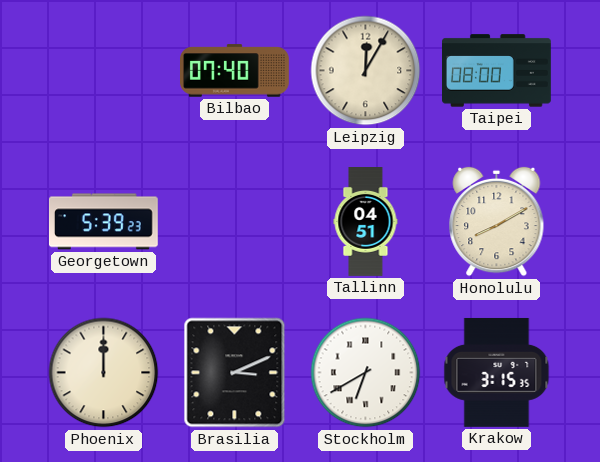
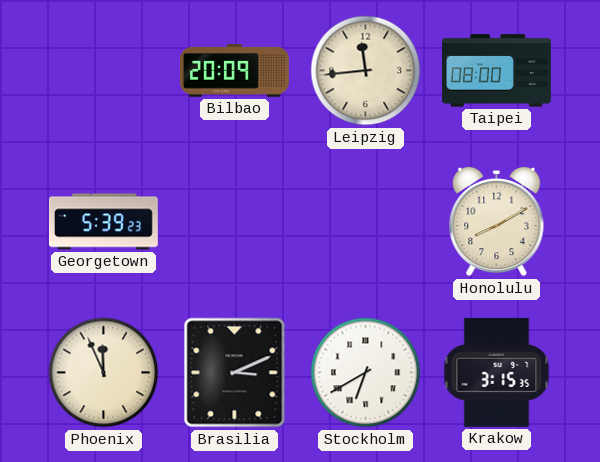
Bilbao: 07:40 -> 20:09 (235, 71)
Leipzig: 12:05 -> 11:44 (366, 71)
Tallinn: 04:51 -> none (366, 222)
Phoenix: 12:00 -> 11:56 (104, 373)
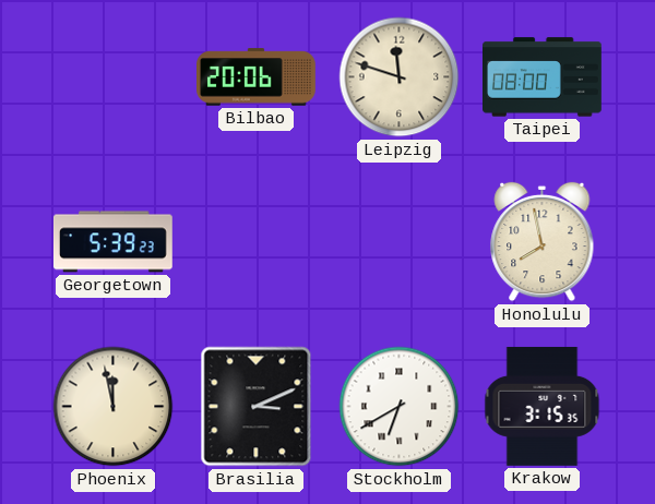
Bilbao: 20:09 -> 20:06 (257, 77)
Leipzig: 11:44 -> 11:48 (400, 77)
Honolulu: 8:10 -> 7:58 (543, 242)
Phoenix: 11:56 -> 11:58 (114, 407)
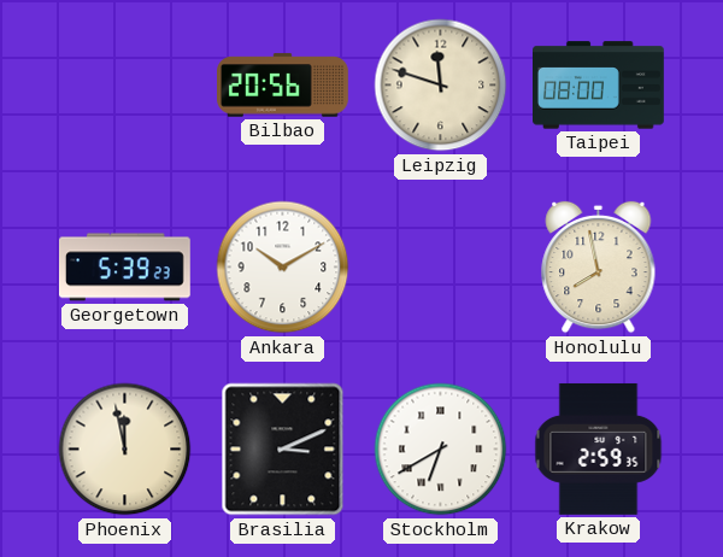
Bilbao: 20:06 -> 20:56 (283, 86)
Ankara: none -> 10:10 (283, 268)
Krakow: 3:15 -> 2:59 (599, 448)
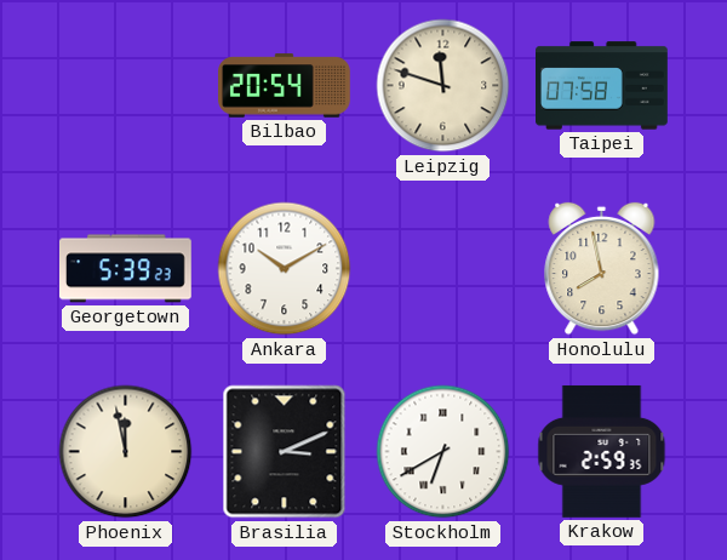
Bilbao: 20:56 -> 20:54 (285, 86)
Taipei: 08:00 -> 07:58 (602, 86)
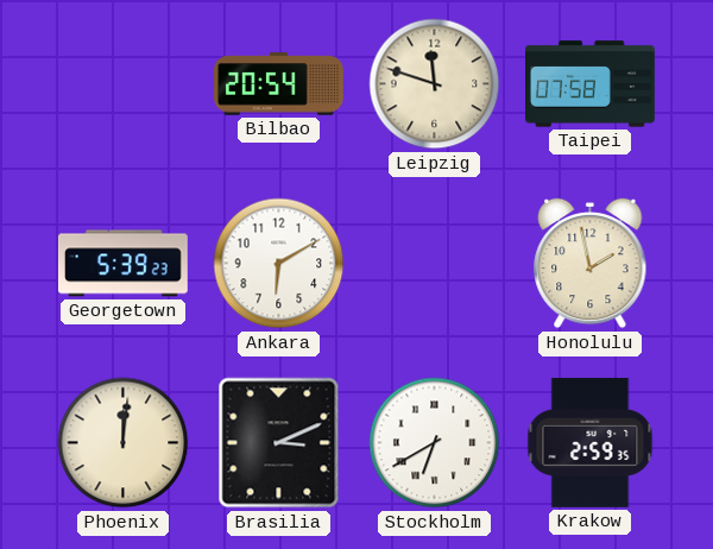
Ankara: 10:10 -> 6:10 (279, 264)
Honolulu: 7:58 -> 1:58 (591, 264)
Phoenix: 11:58 -> 12:01 (124, 443)
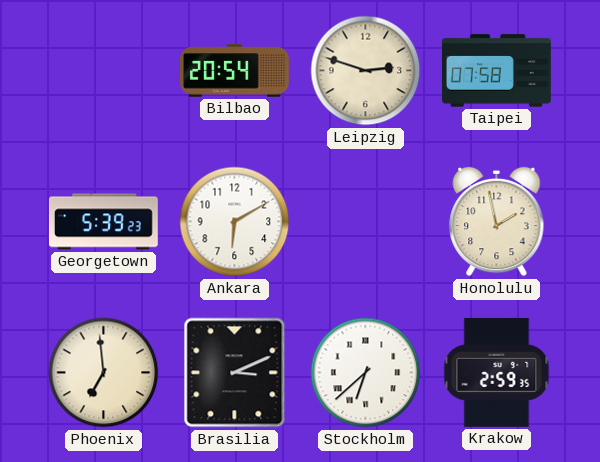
Leipzig: 11:48 -> 2:48 (366, 71)
Phoenix: 12:01 -> 6:59 (104, 373)
Stockholm: 6:40 -> 6:38 (366, 373)
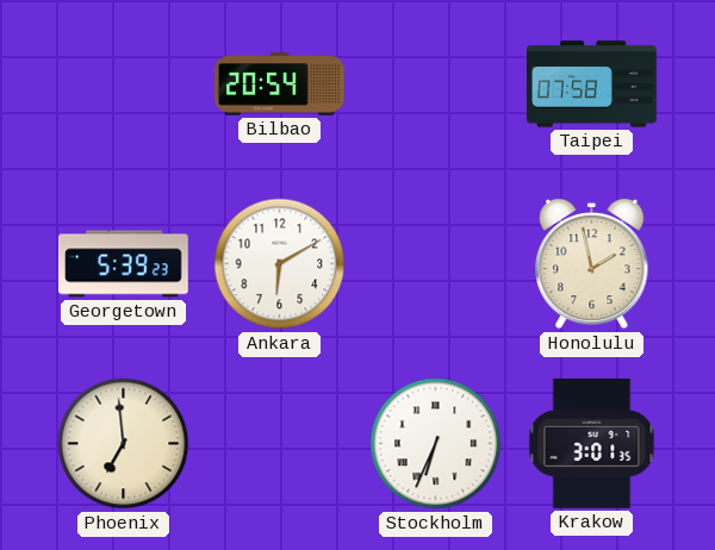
Leipzig: 2:48 -> none (366, 71)
Brasilia: 3:11 -> none (235, 373)
Stockholm: 6:38 -> 6:34 (436, 444)
Krakow: 2:59 -> 3:01 (592, 443)
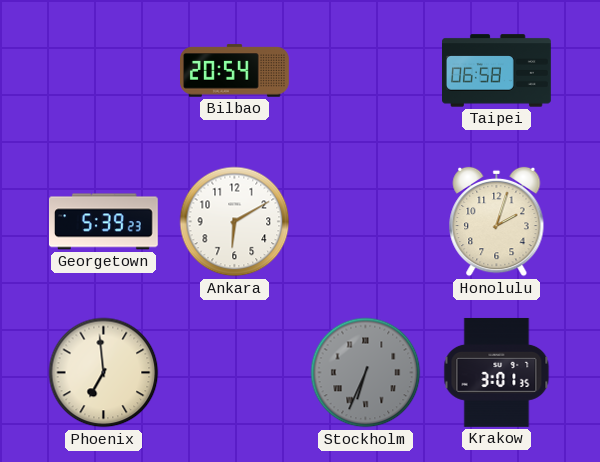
Taipei: 07:58 -> 06:58 (497, 71)
Honolulu: 1:58 -> 2:03 (497, 222)
Stockholm dial: white -> grey (366, 373)
